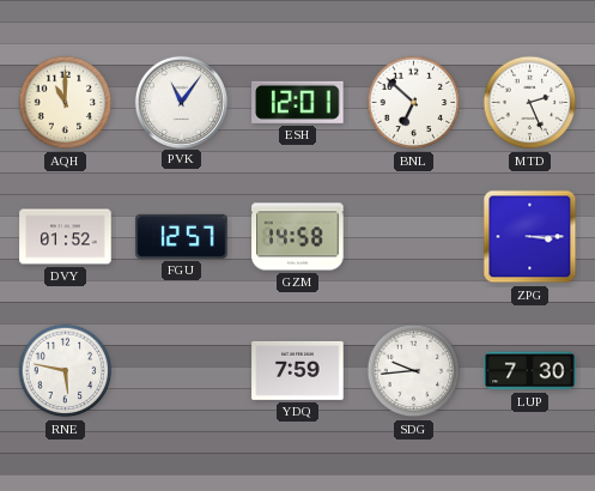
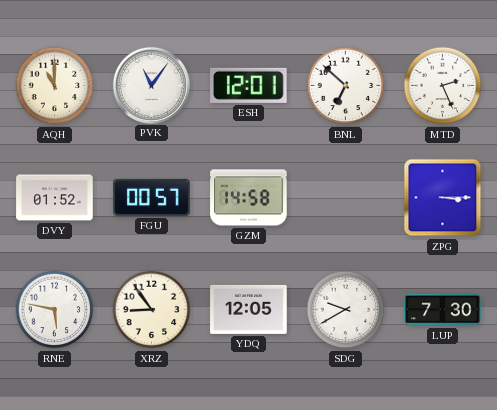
FGU: 12:57 -> 00:57 (152, 197)
XRZ: none -> 8:54 (152, 310)
YDQ: 7:59 -> 12:05 (249, 309)
SDG: 9:44 -> 9:40 (346, 310)
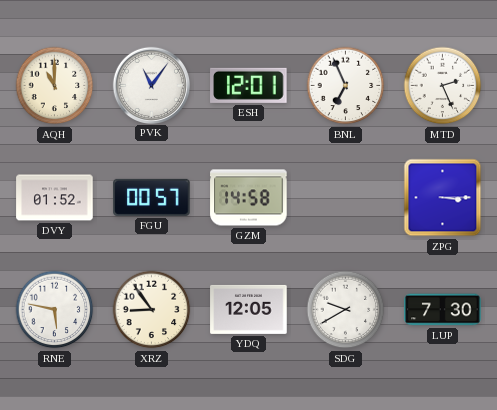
BNL: 6:52 -> 6:56 (346, 86)
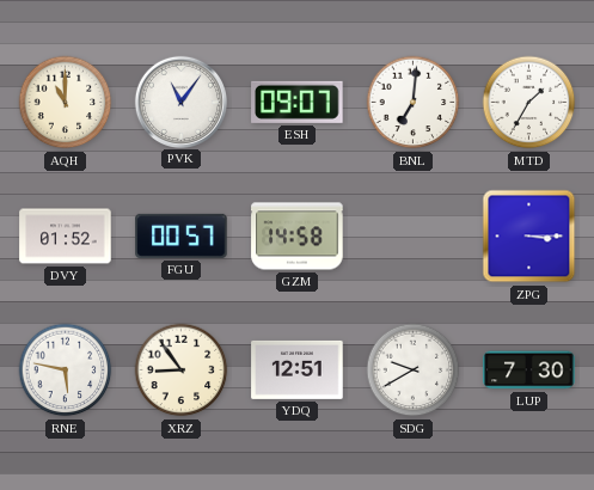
ESH: 12:01 -> 09:07 (298, 102)
BNL: 6:56 -> 7:01 (414, 103)
MTD: 2:26 -> 1:35 (529, 103)
YDQ: 12:05 -> 12:51 (298, 369)
